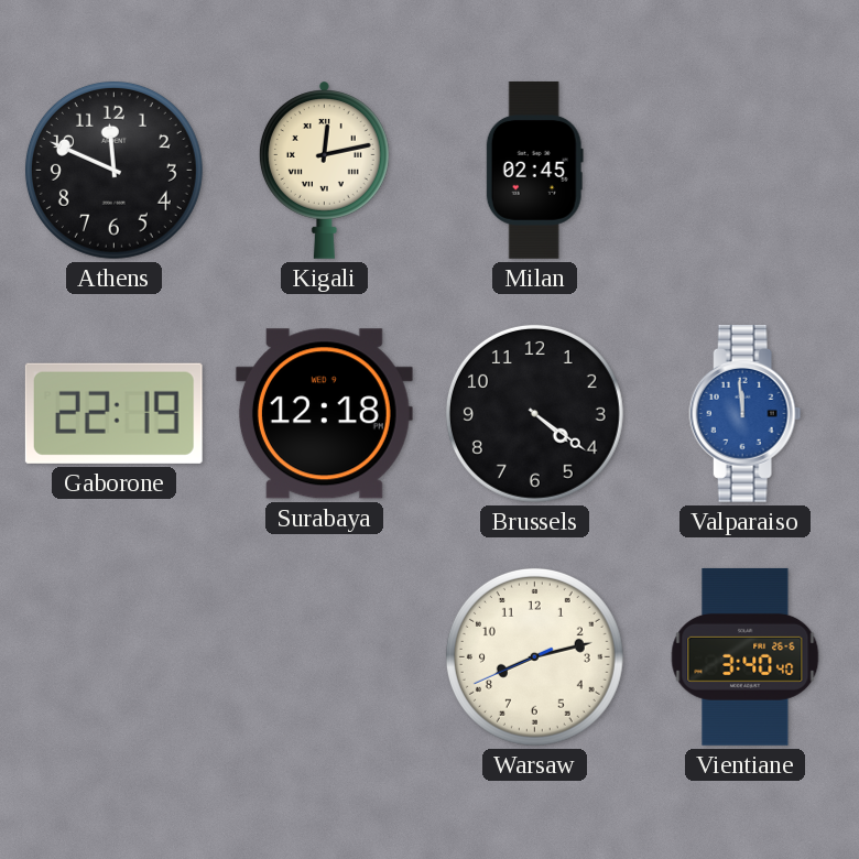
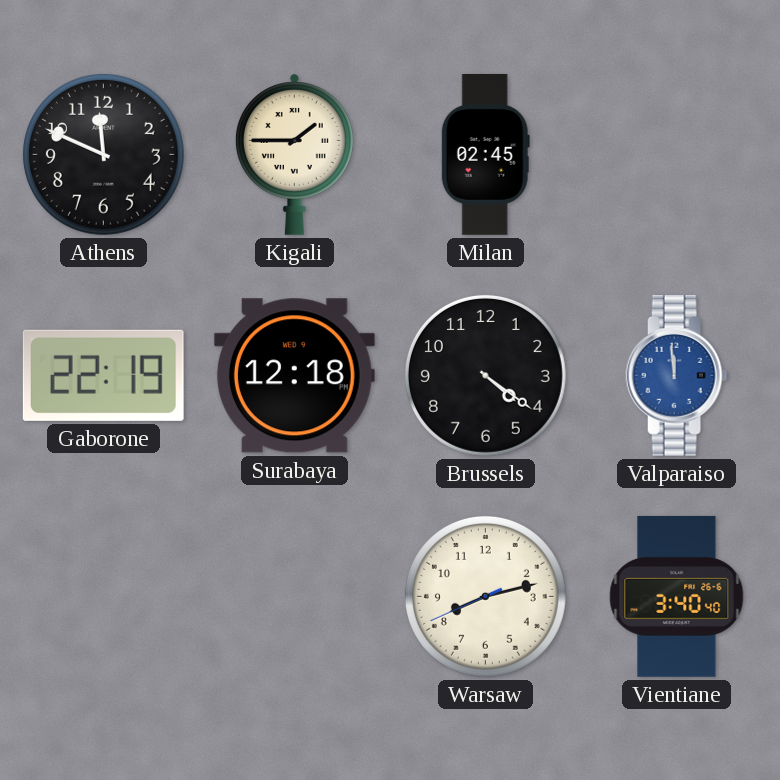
Kigali: 12:13 -> 1:45 (294, 154)
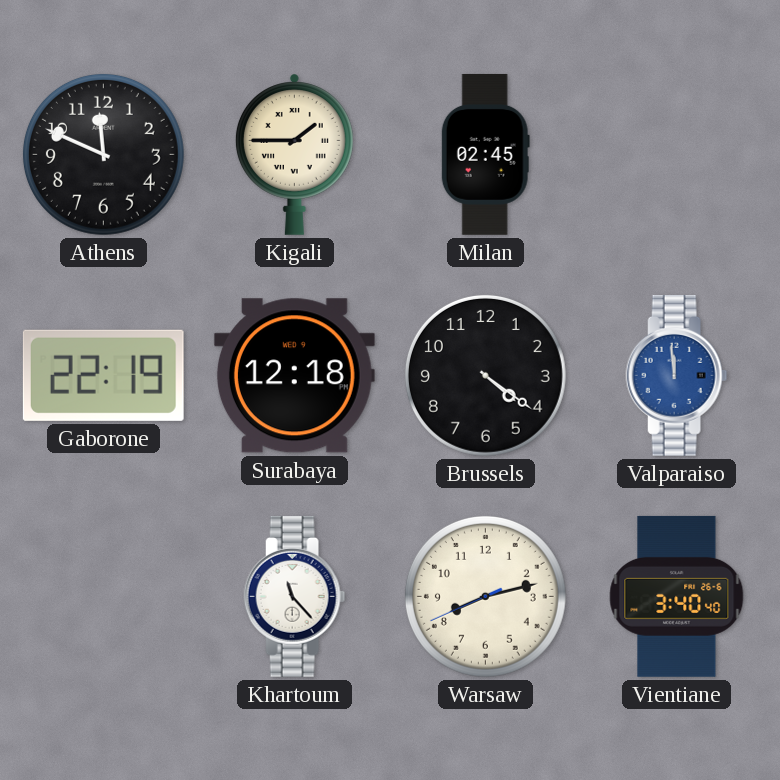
Khartoum: none -> 11:23 (295, 596)
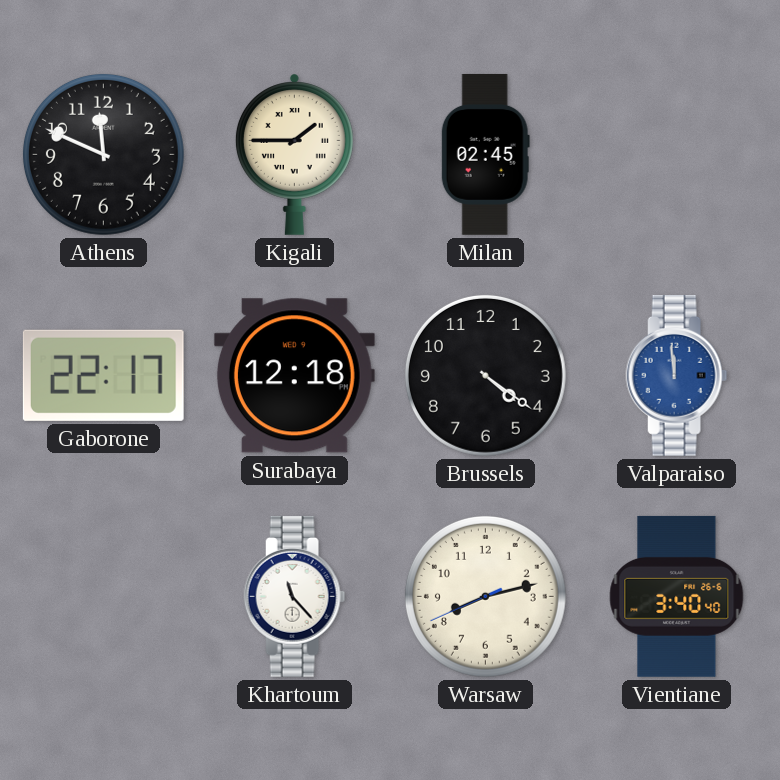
Gaborone: 22:19 -> 22:17 (103, 375)
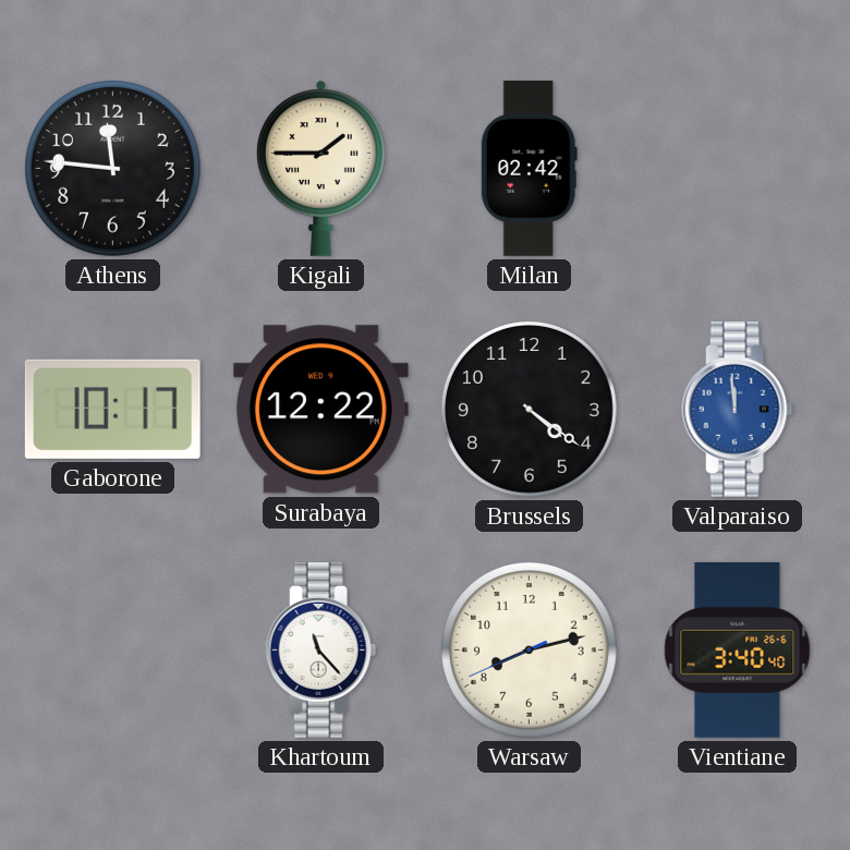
Athens: 11:49 -> 11:46 (112, 168)
Milan: 02:45 -> 02:42 (529, 168)
Gaborone: 22:17 -> 10:17 (112, 409)
Surabaya: 12:18 -> 12:22 (320, 410)
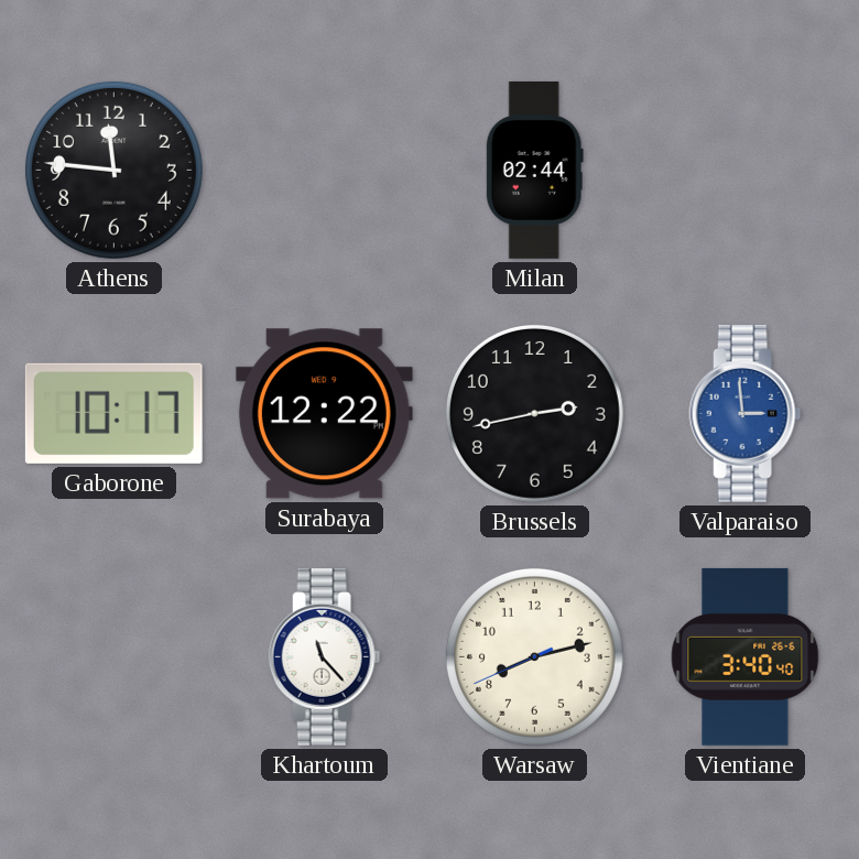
Kigali: 1:45 -> none (320, 168)
Milan: 02:42 -> 02:44 (534, 170)
Brussels: 4:21 -> 2:43 (534, 413)
Valparaiso: 11:59 -> 2:59 (746, 413)
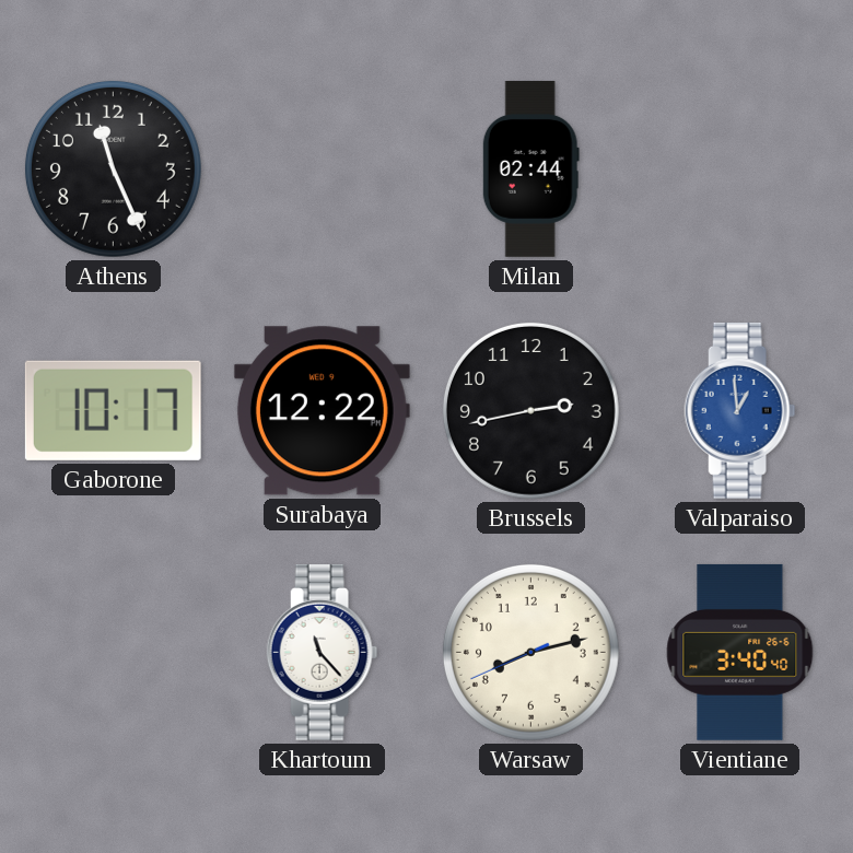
Athens: 11:46 -> 11:26 (113, 168)
Valparaiso: 2:59 -> 12:59 (740, 410)
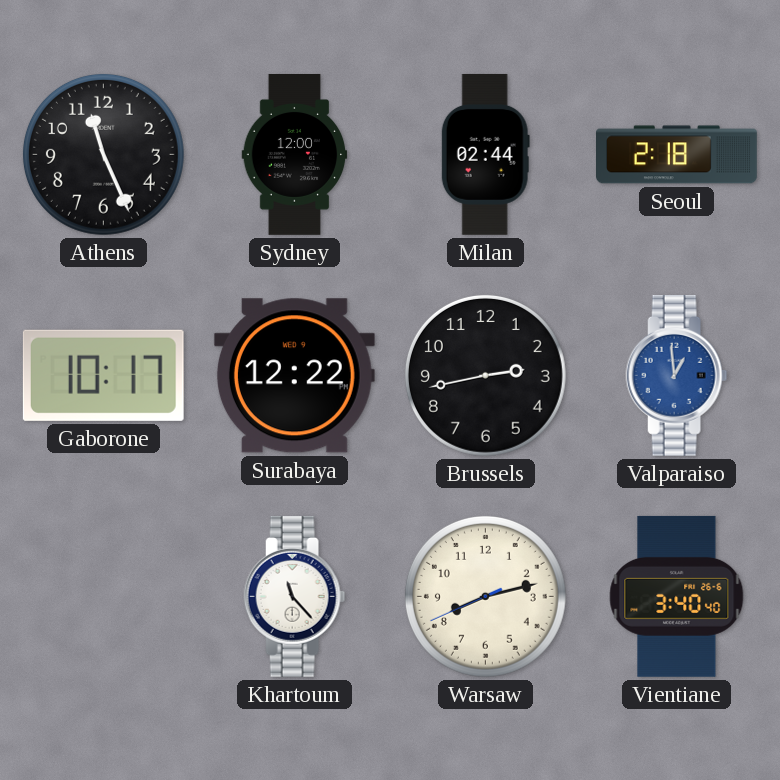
Sydney: none -> 12:00 (295, 155)
Seoul: none -> 2:18 (677, 155)
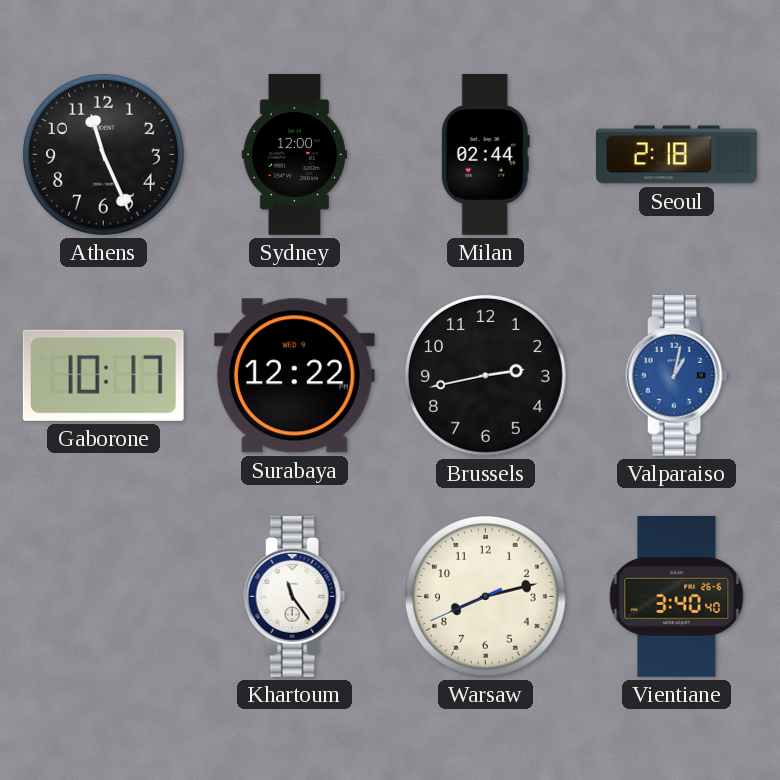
Valparaiso: 12:59 -> 1:02 (677, 375)
Khartoum: 11:23 -> 11:24 (295, 596)
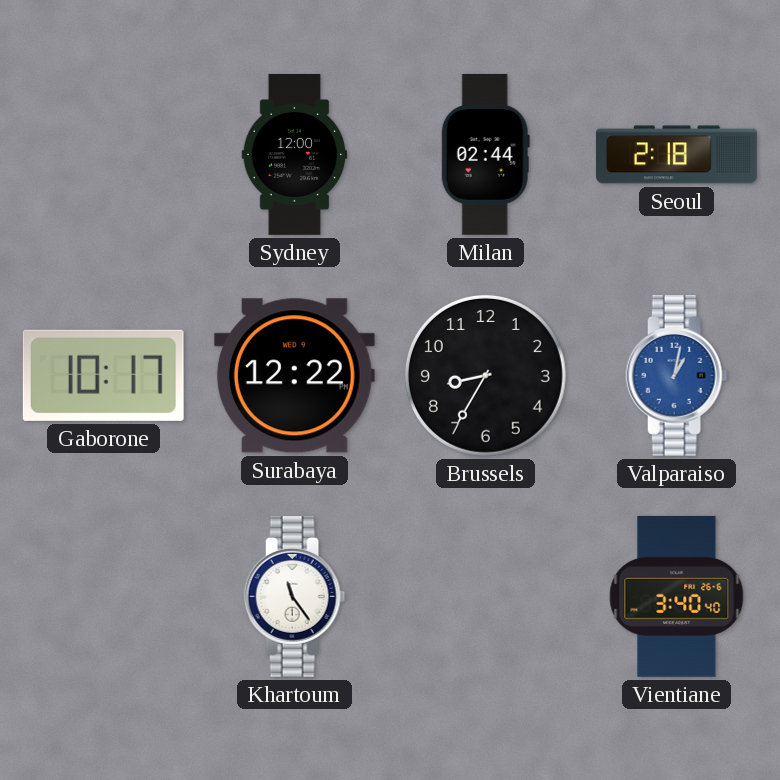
Athens: 11:26 -> none (103, 154)
Brussels: 2:43 -> 8:35 (485, 375)
Warsaw: 8:12 -> none (485, 596)
